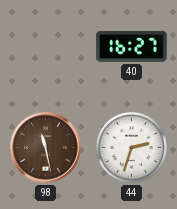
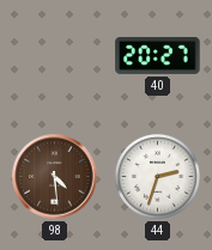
40: 16:27 -> 20:27 (158, 55)
98: 11:28 -> 4:29 (55, 177)
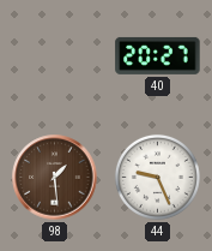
98: 4:29 -> 1:29 (55, 178)
44: 2:33 -> 9:26 (157, 177)
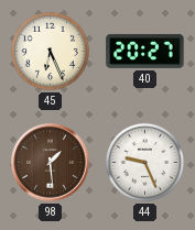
45: none -> 6:26 (50, 51)
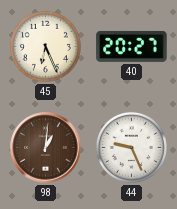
98: 1:29 -> 1:01 (46, 148)
